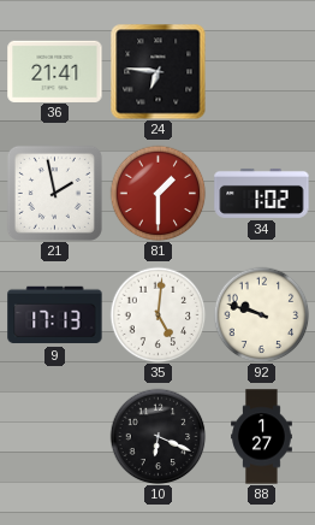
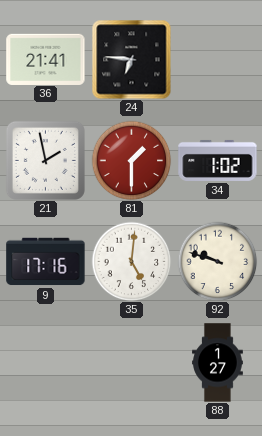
9: 17:13 -> 17:16 (46, 262)
10: 6:19 -> none (157, 436)
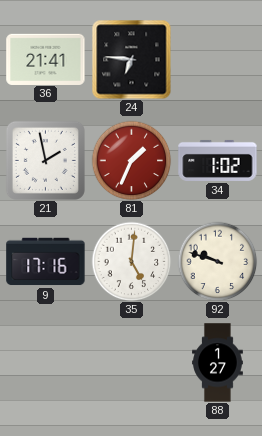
81: 1:30 -> 1:34 (131, 160)
